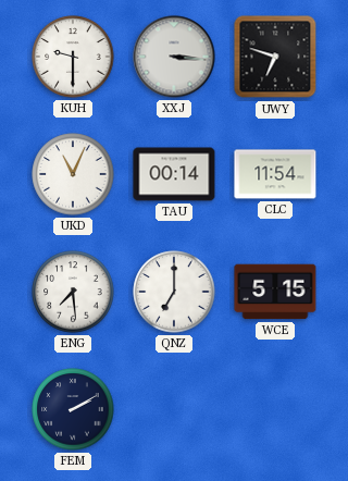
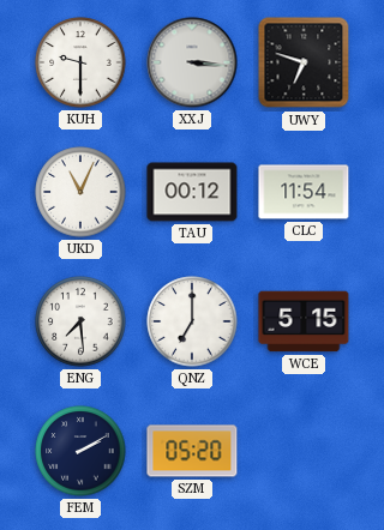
TAU: 00:14 -> 00:12 (192, 192)
SZM: none -> 05:20 (192, 451)
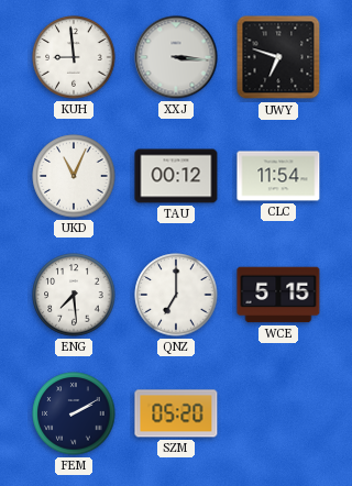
KUH: 9:30 -> 8:59 (74, 57)
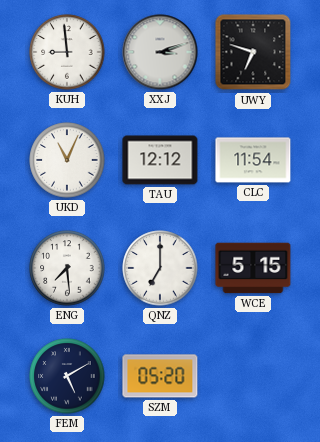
XXJ: 3:16 -> 3:12 (160, 52)
TAU: 00:12 -> 12:12 (160, 160)
FEM: 2:10 -> 5:10 (67, 376)
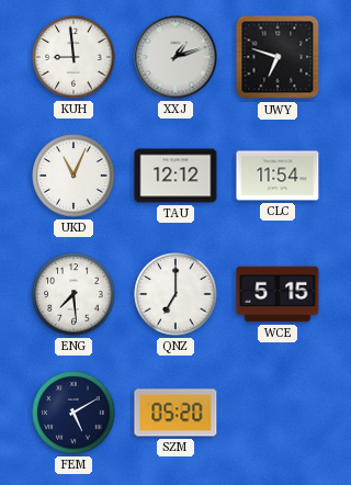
XXJ: 3:12 -> 1:12 (175, 57)
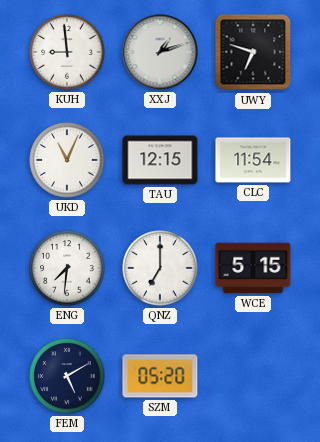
TAU: 12:12 -> 12:15 (160, 160)
ENG: 7:29 -> 7:31 (67, 268)
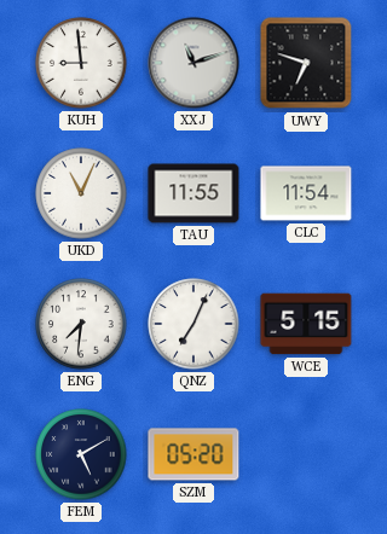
XXJ: 1:12 -> 11:12 (193, 63)
TAU: 12:15 -> 11:55 (193, 193)
QNZ: 7:00 -> 7:04 (193, 324)
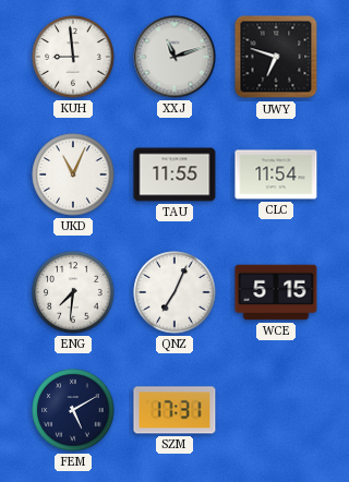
SZM: 05:20 -> 17:31 (174, 410)
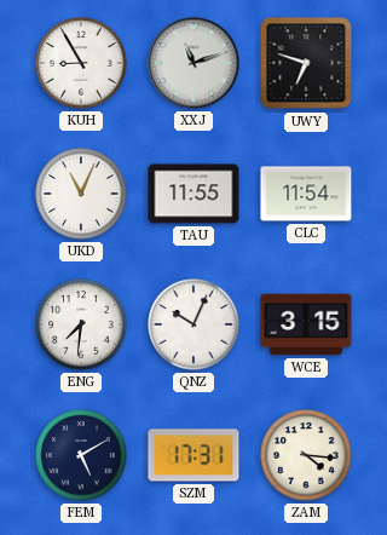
KUH: 8:59 -> 8:55 (81, 63)
QNZ: 7:04 -> 10:04 (193, 324)
WCE: 5:15 -> 3:15 (306, 324)
ZAM: none -> 4:16 (306, 455)
